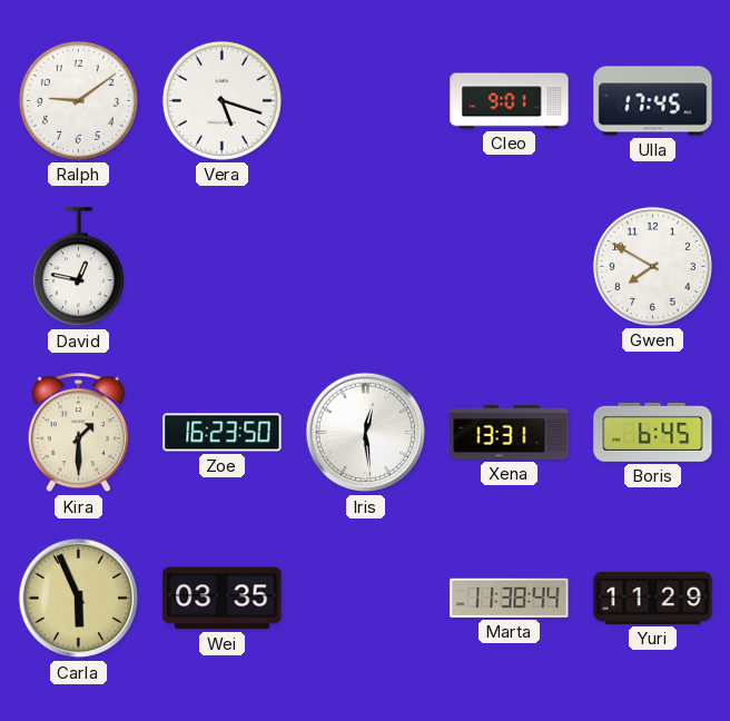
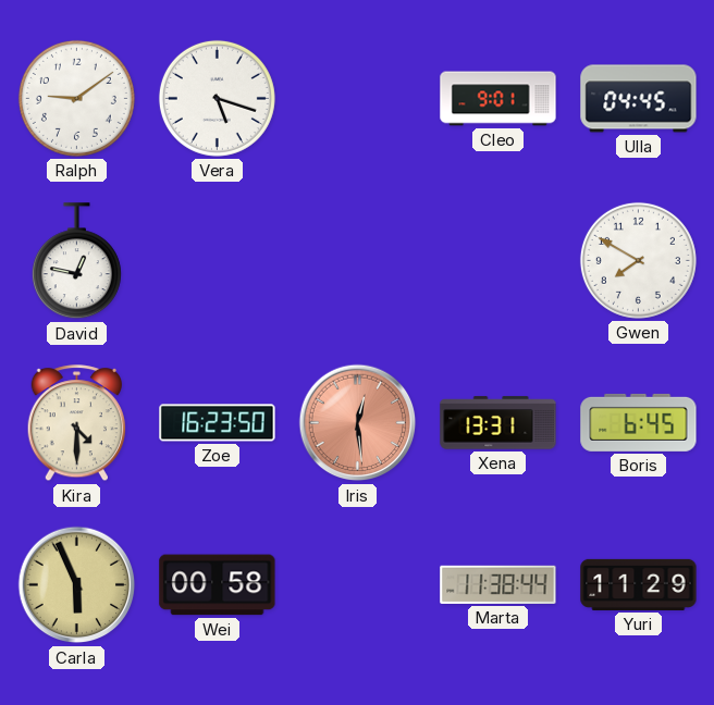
Ulla: 17:45 -> 04:45 (639, 99)
Kira: 1:30 -> 4:30 (76, 423)
Iris dial: white -> salmon (358, 423)
Wei: 03:35 -> 00:58 (218, 585)
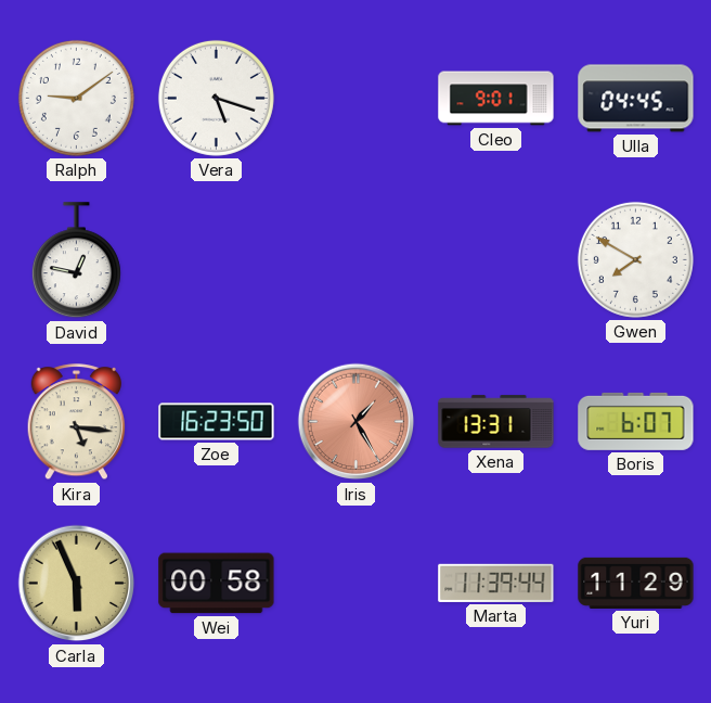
Kira: 4:30 -> 5:16 (76, 422)
Iris: 12:29 -> 1:25 (357, 422)
Boris: 6:45 -> 6:07 (636, 421)
Marta: 11:38 -> 11:39 (496, 583)
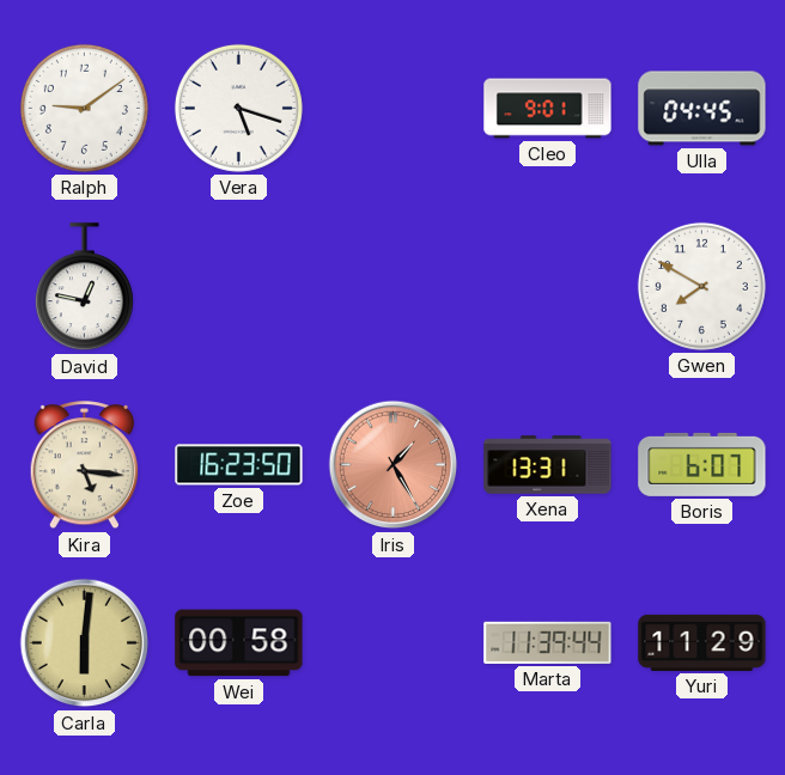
Carla: 5:56 -> 6:01 (85, 643)
